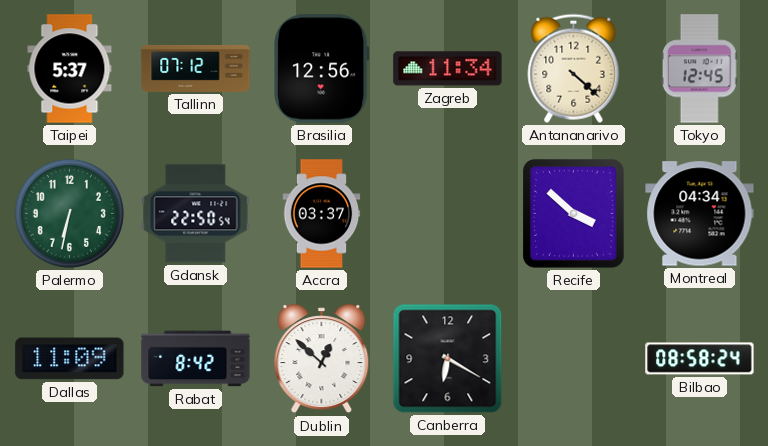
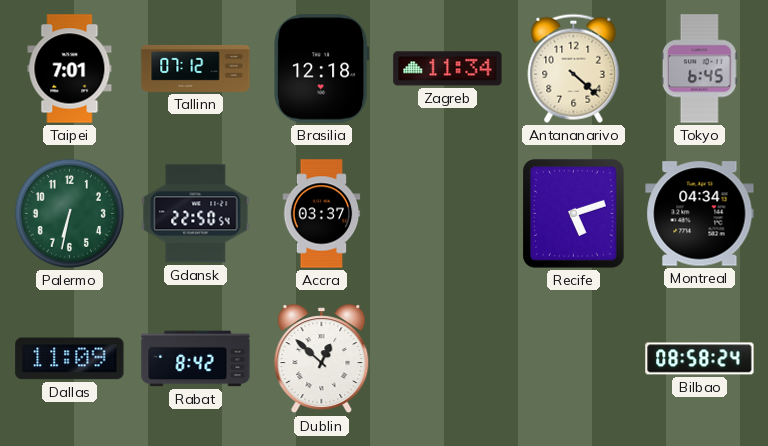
Taipei: 5:37 -> 7:01 (70, 69)
Brasilia: 12:56 -> 12:18 (322, 69)
Tokyo: 12:45 -> 6:45 (699, 69)
Recife: 3:52 -> 5:12 (573, 213)
Canberra: 6:20 -> none (448, 359)
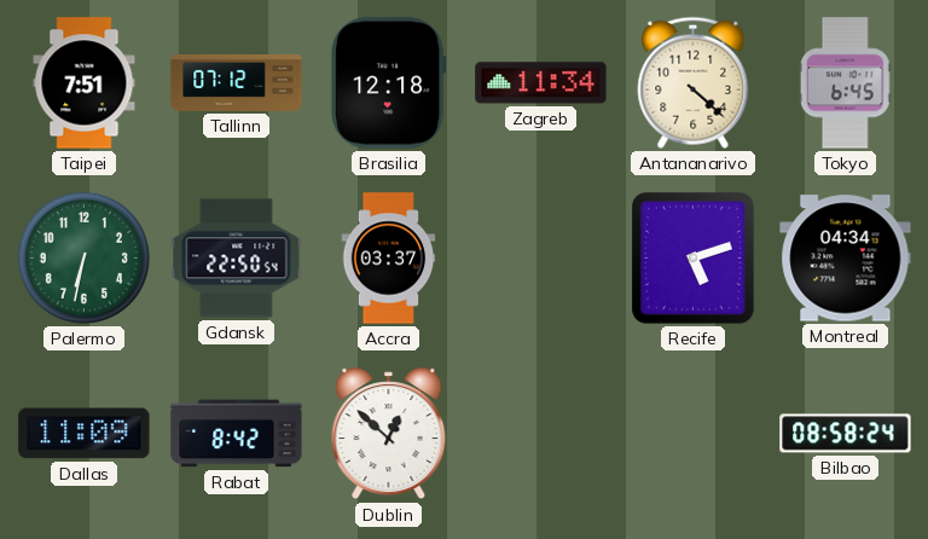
Taipei: 7:01 -> 7:51 (85, 83)
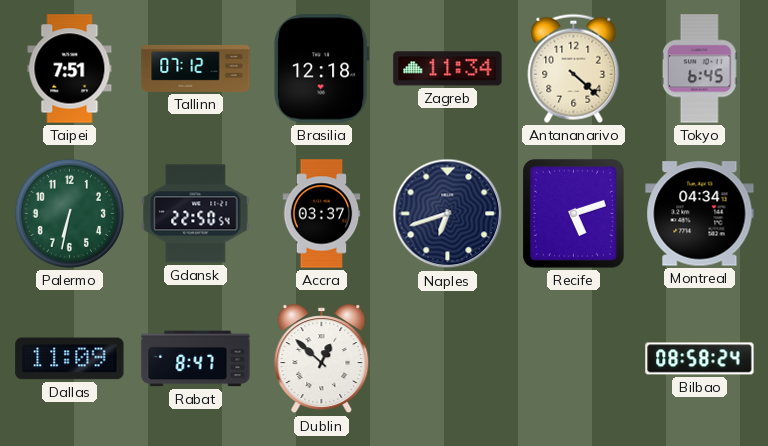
Naples: none -> 6:42 (448, 214)
Rabat: 8:42 -> 8:47 (196, 359)
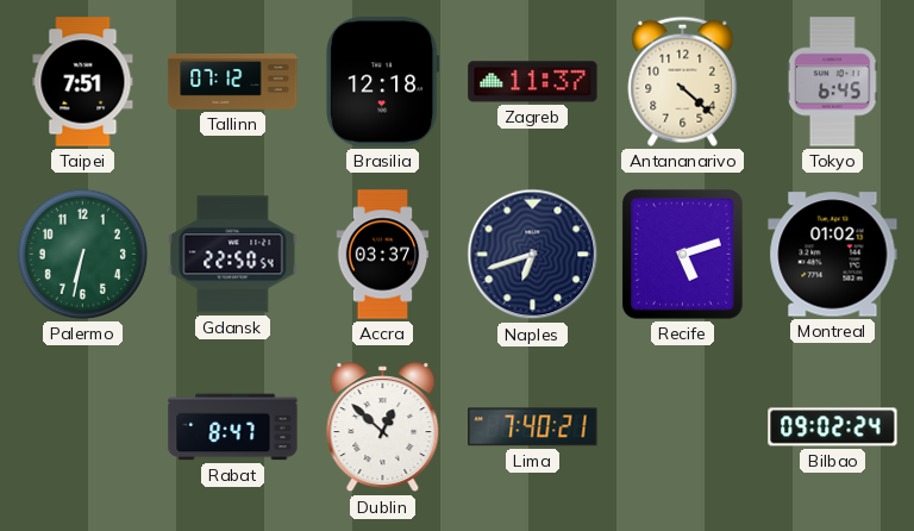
Zagreb: 11:34 -> 11:37 (533, 82)
Montreal: 04:34 -> 01:02 (833, 255)
Dallas: 11:09 -> none (70, 359)
Lima: none -> 7:40 (533, 427)
Bilbao: 08:58 -> 09:02 (833, 427)
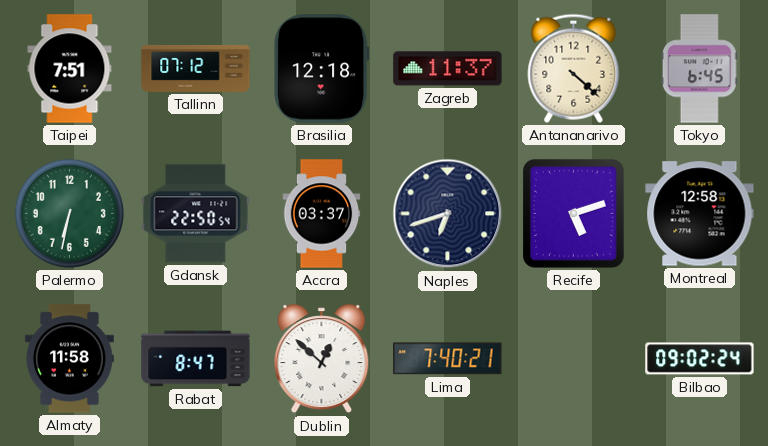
Montreal: 01:02 -> 12:58 (700, 214)
Almaty: none -> 11:58 (69, 359)
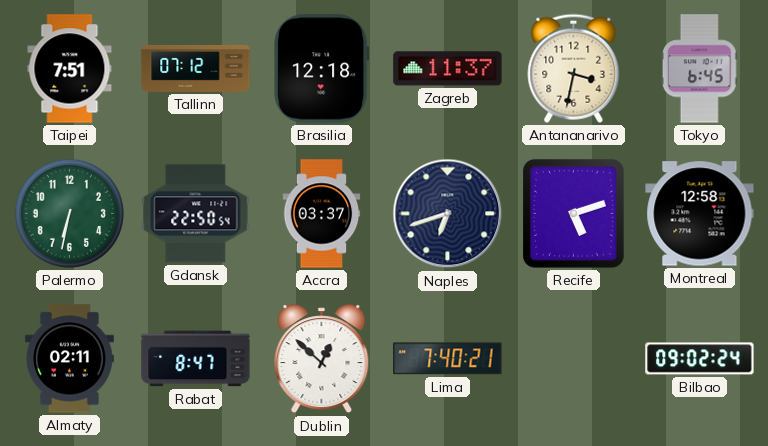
Antananarivo: 4:22 -> 3:32 (574, 68)
Almaty: 11:58 -> 02:11 (69, 359)
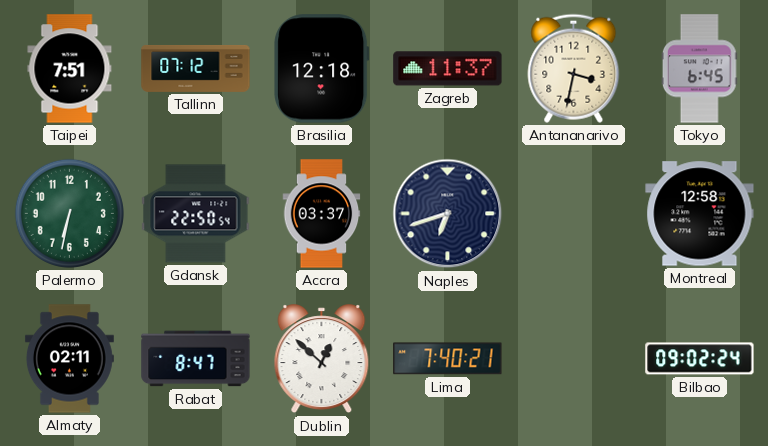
Recife: 5:12 -> none (573, 213)
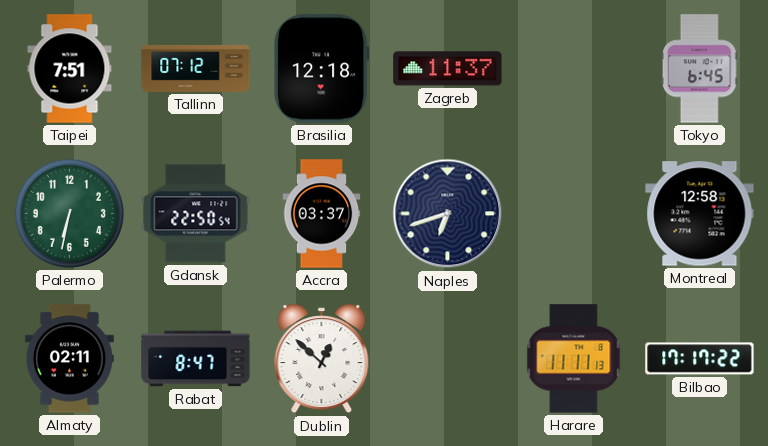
Antananarivo: 3:32 -> none (574, 68)
Lima: 7:40 -> none (448, 359)
Harare: none -> 11:11 (574, 359)
Bilbao: 09:02 -> 17:17 (700, 359)
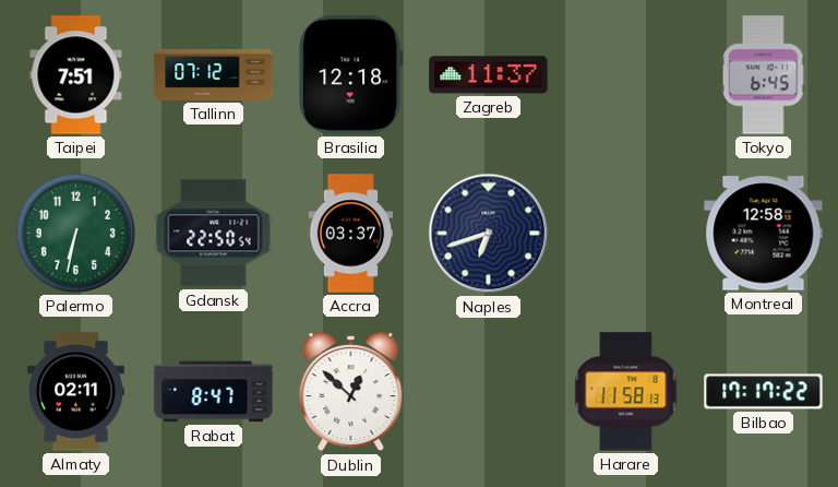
Harare: 11:11 -> 11:58 (626, 392)
